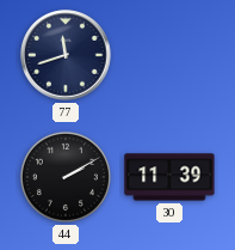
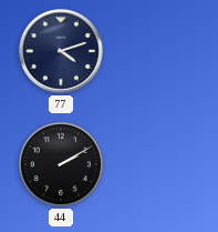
77: 11:42 -> 4:12 (61, 51)
30: 11:39 -> none (169, 177)
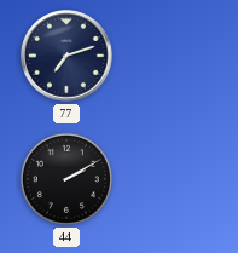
77: 4:12 -> 7:12 (66, 56)
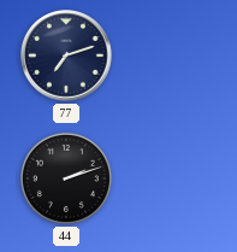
44: 2:10 -> 2:12 (66, 178)
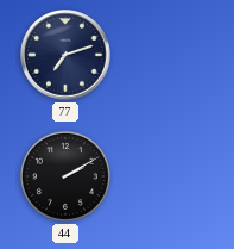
44: 2:12 -> 2:10 (65, 176)
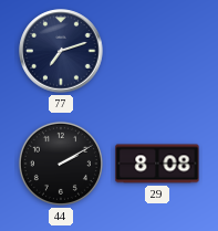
29: none -> 8:08 (157, 164)
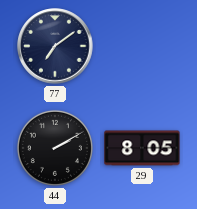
77: 7:12 -> 7:09 (55, 46)
29: 8:08 -> 8:05 (142, 148)
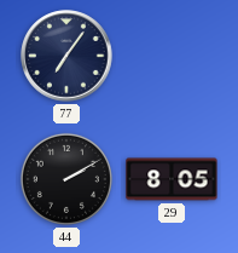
77: 7:09 -> 7:06 (66, 56)
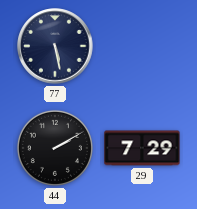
77: 7:06 -> 5:28 (55, 46)
29: 8:05 -> 7:29 (142, 148)
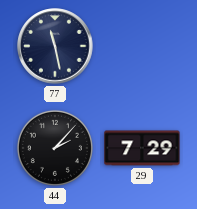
77: 5:28 -> 11:28 (55, 46)
44: 2:10 -> 2:07 (55, 148)
